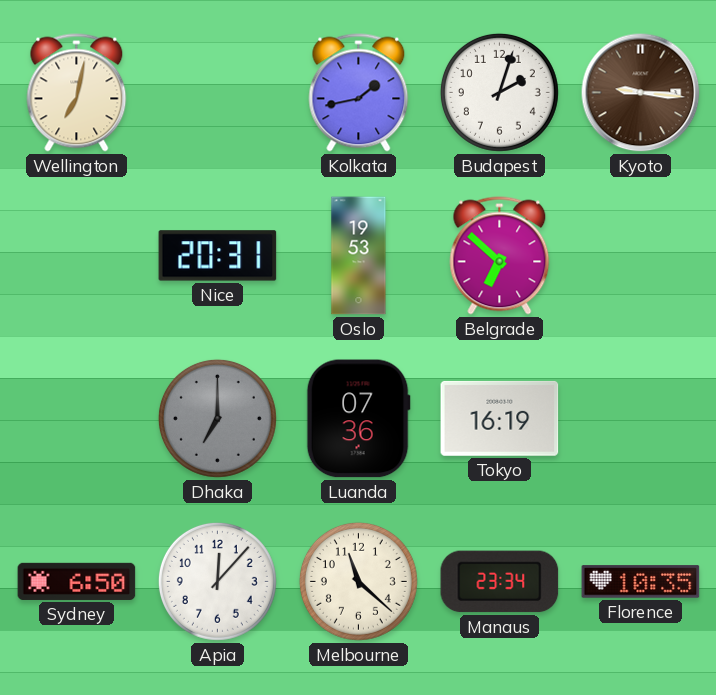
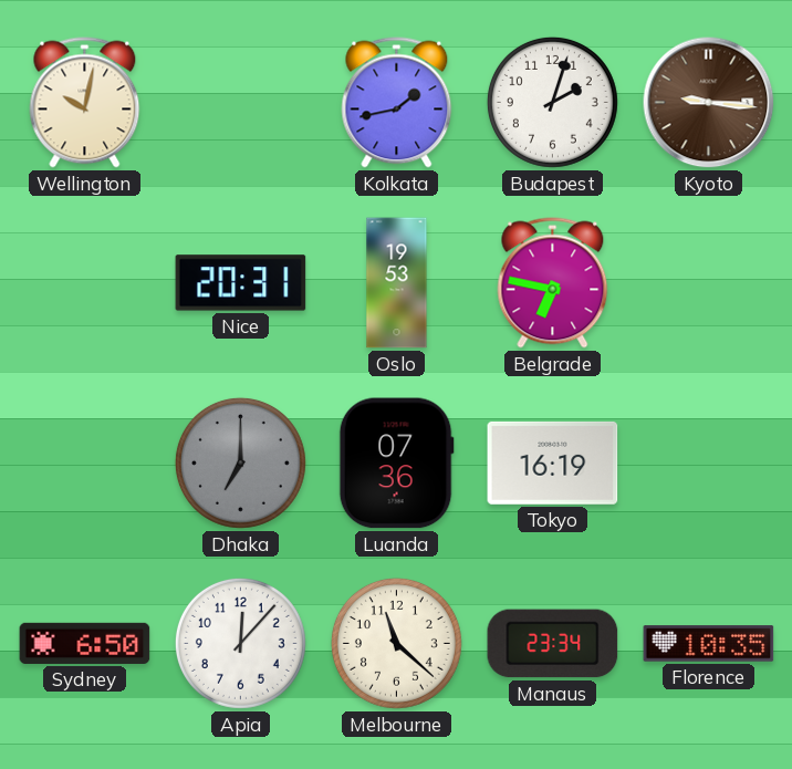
Wellington: 7:02 -> 10:02 (85, 103)
Belgrade: 6:52 -> 6:47 (553, 283)
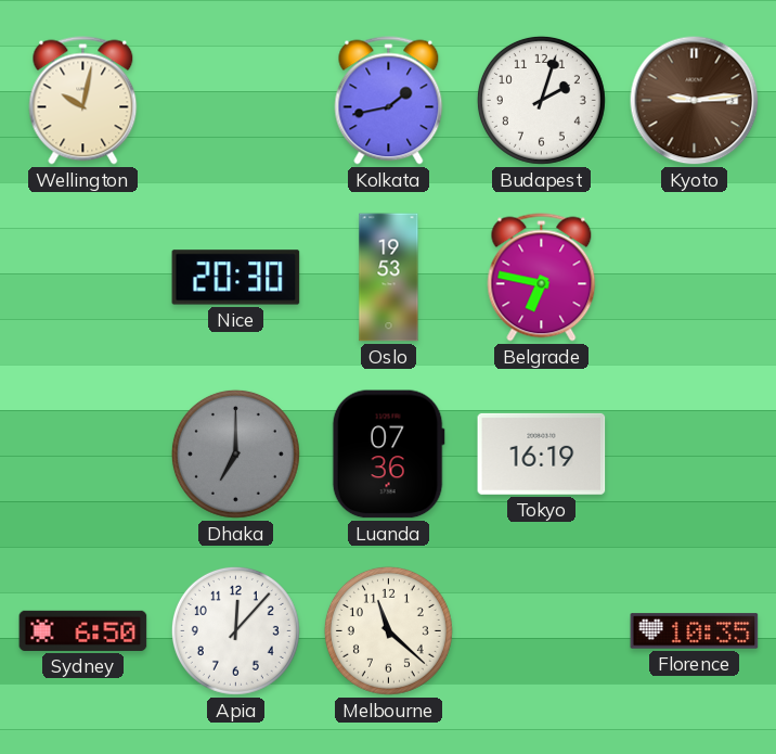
Kyoto: 9:16 -> 9:14 (695, 101)
Nice: 20:31 -> 20:30 (236, 278)
Manaus: 23:34 -> none (553, 644)
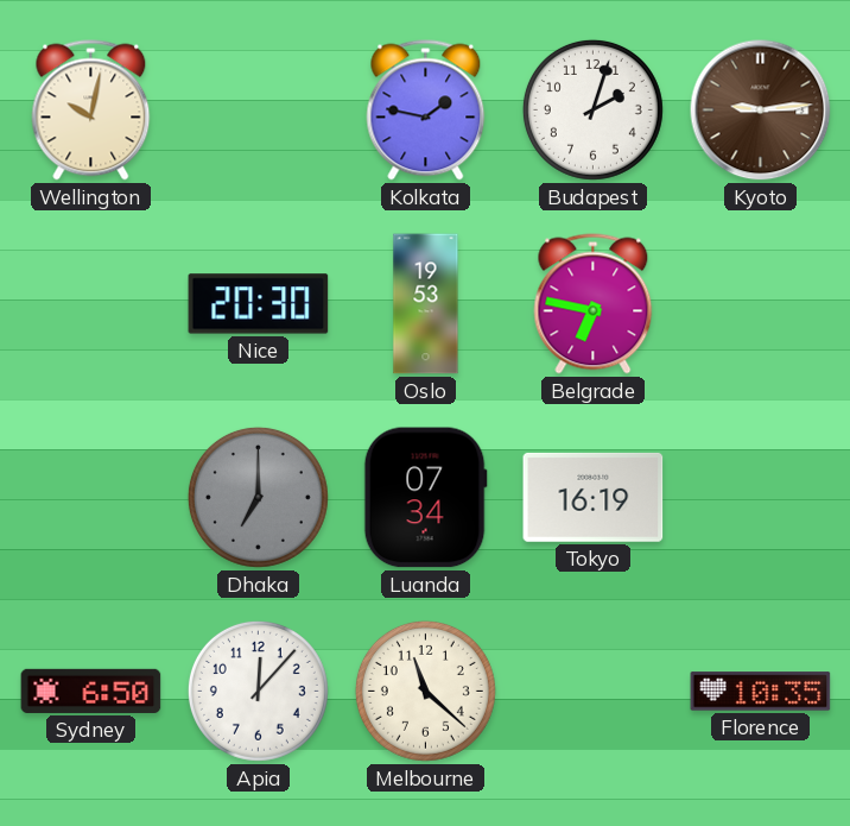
Kolkata: 1:43 -> 1:47 (426, 111)
Luanda: 07:36 -> 07:34 (425, 498)
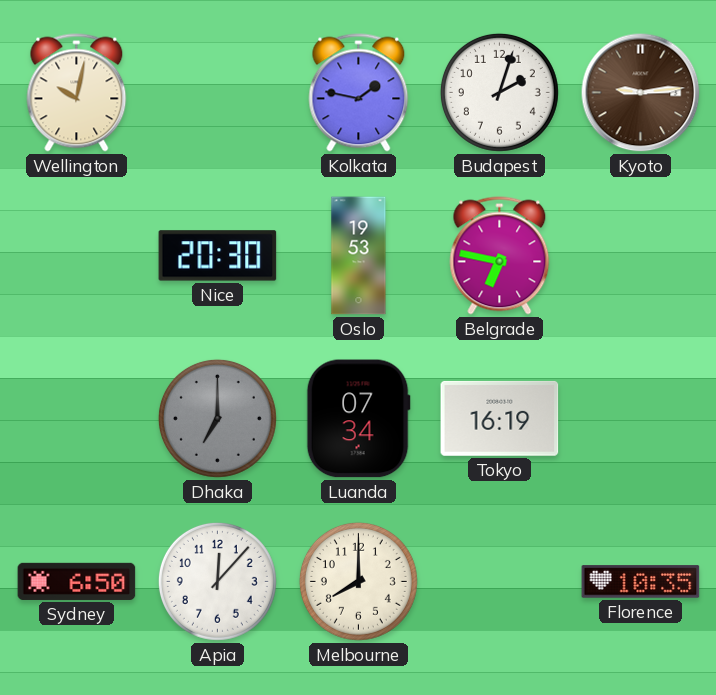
Melbourne: 11:22 -> 8:00 (358, 581)
